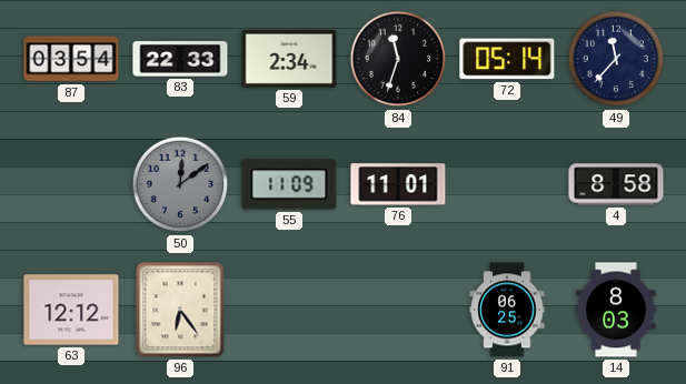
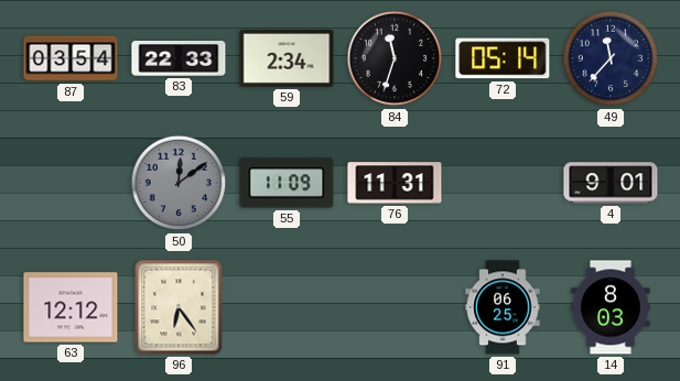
76: 11:01 -> 11:31 (395, 183)
4: 8:58 -> 9:01 (611, 183)
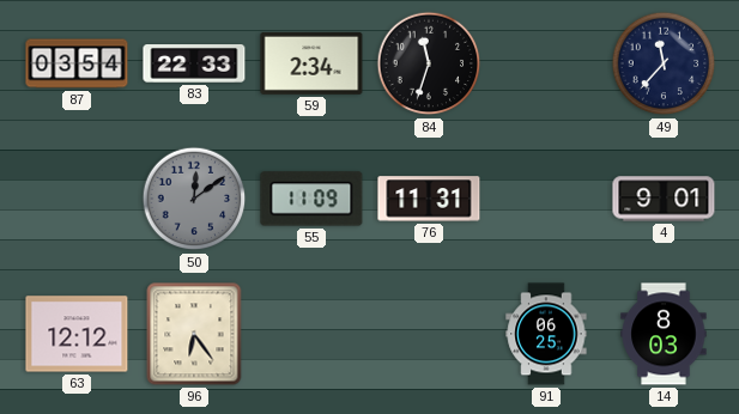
72: 05:14 -> none (503, 58)
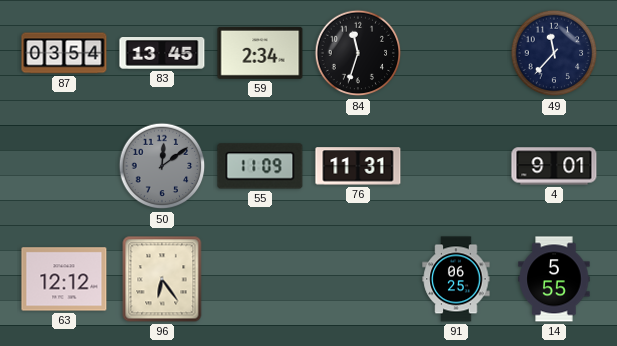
83: 22:33 -> 13:45 (162, 53)
14: 8:03 -> 5:55 (554, 279)
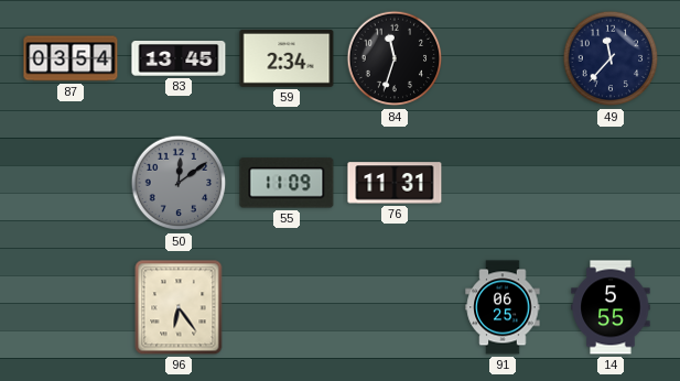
4: 9:01 -> none (554, 166)
63: 12:12 -> none (64, 279)
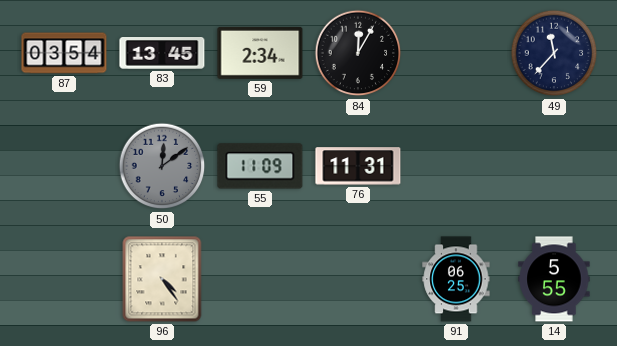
84: 11:33 -> 12:05 (358, 53)
96: 6:24 -> 4:24 (162, 279)
